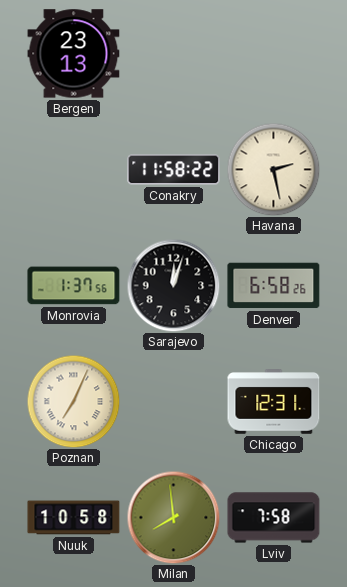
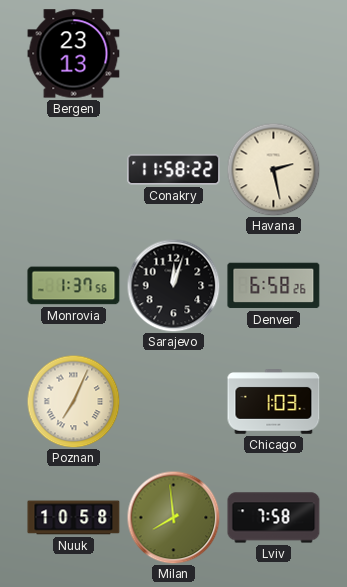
Chicago: 12:31 -> 1:03 (274, 402)
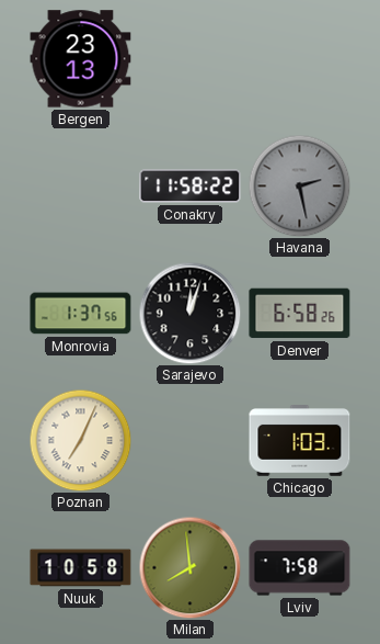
Havana dial: cream -> grey (299, 185)
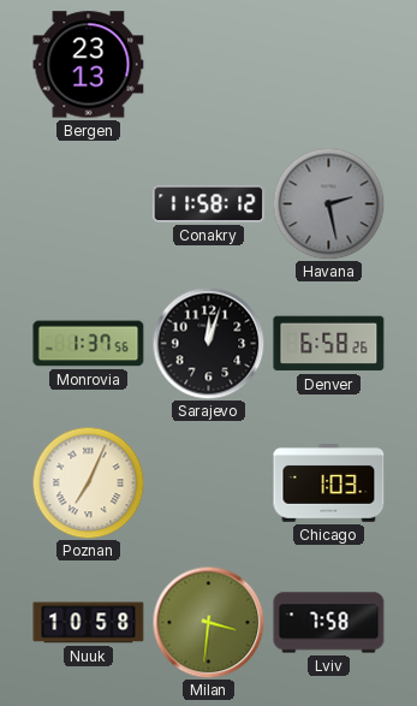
Conakry: 11:58:22 -> 11:58:12 (209, 204)
Milan: 7:59 -> 3:31 (208, 622)
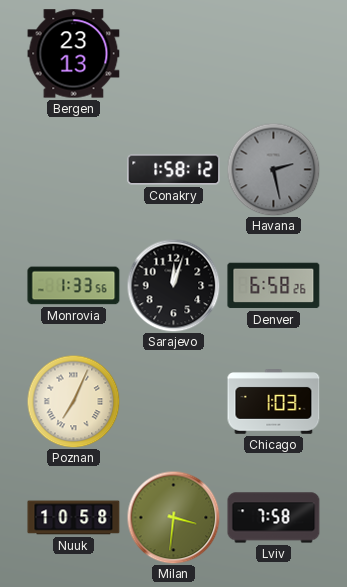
Conakry: 11:58 -> 1:58 (174, 170)
Monrovia: 1:37 -> 1:33 (74, 286)
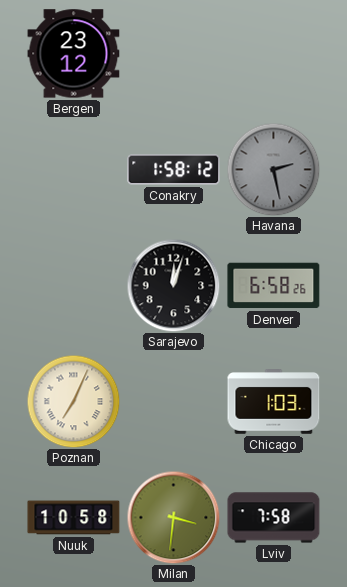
Bergen: 23:13 -> 23:12 (74, 54)
Monrovia: 1:33 -> none (74, 286)
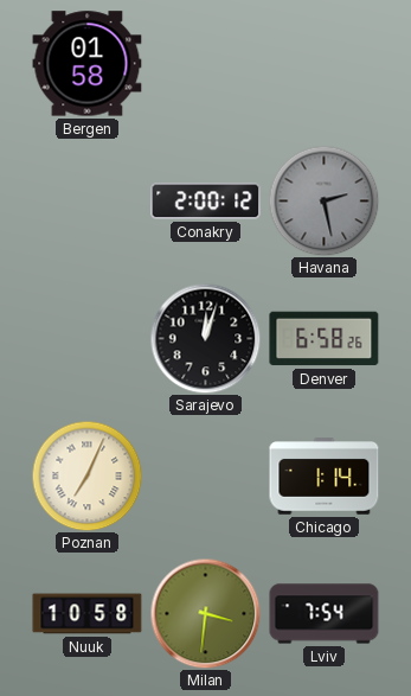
Bergen: 23:12 -> 01:58 (88, 64)
Conakry: 1:58 -> 2:00 (206, 202)
Chicago: 1:03 -> 1:14 (325, 477)
Lviv: 7:58 -> 7:54 (325, 614)
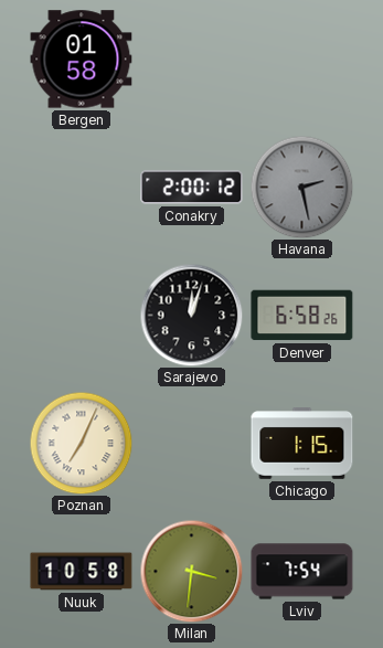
Chicago: 1:14 -> 1:15 (302, 444)
